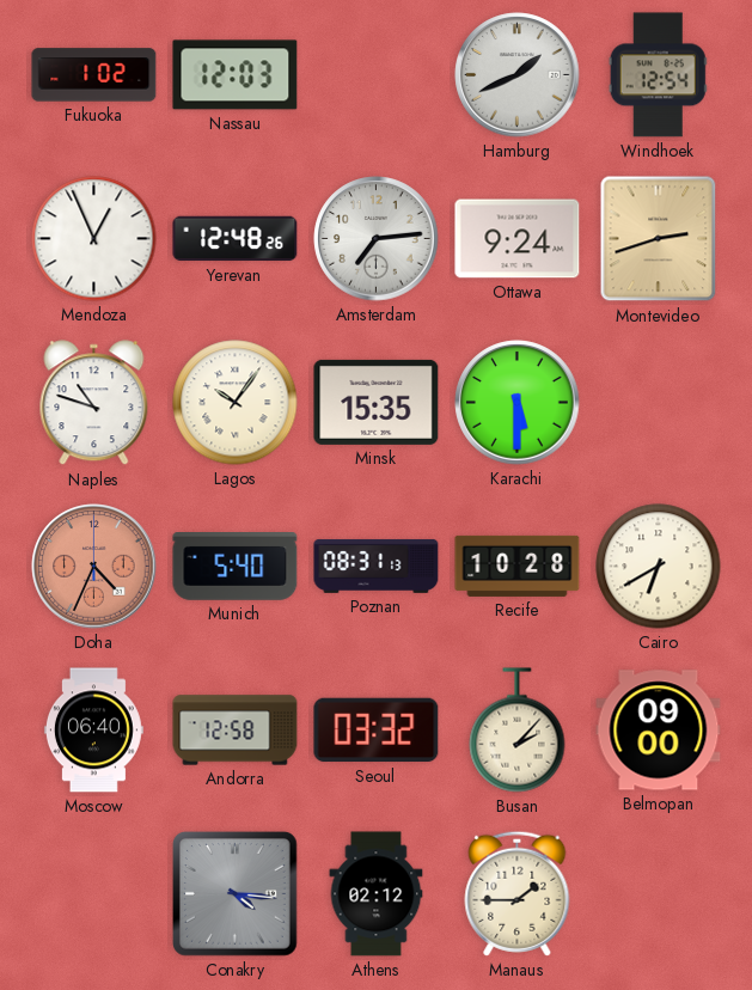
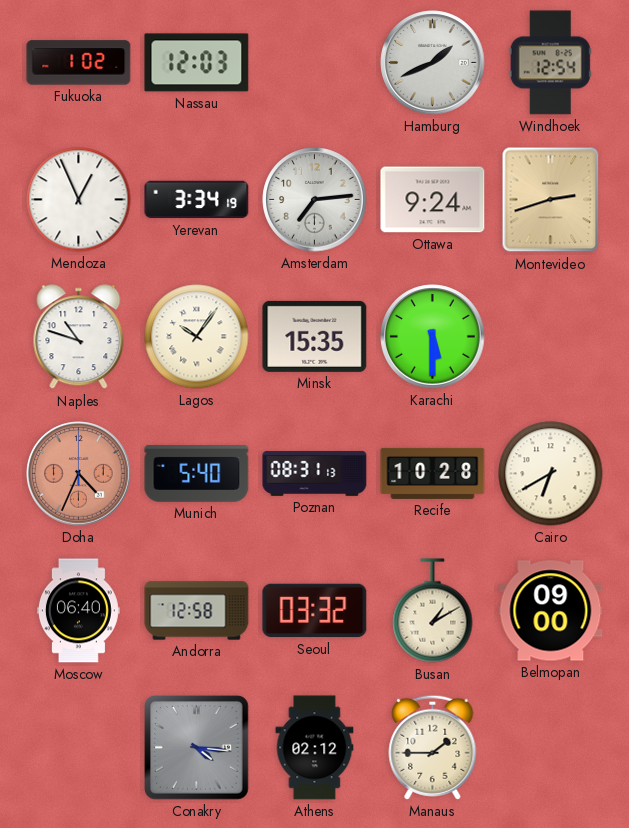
Yerevan: 12:48 -> 3:34 (197, 200)
Busan: 2:07 -> 1:10 (433, 611)
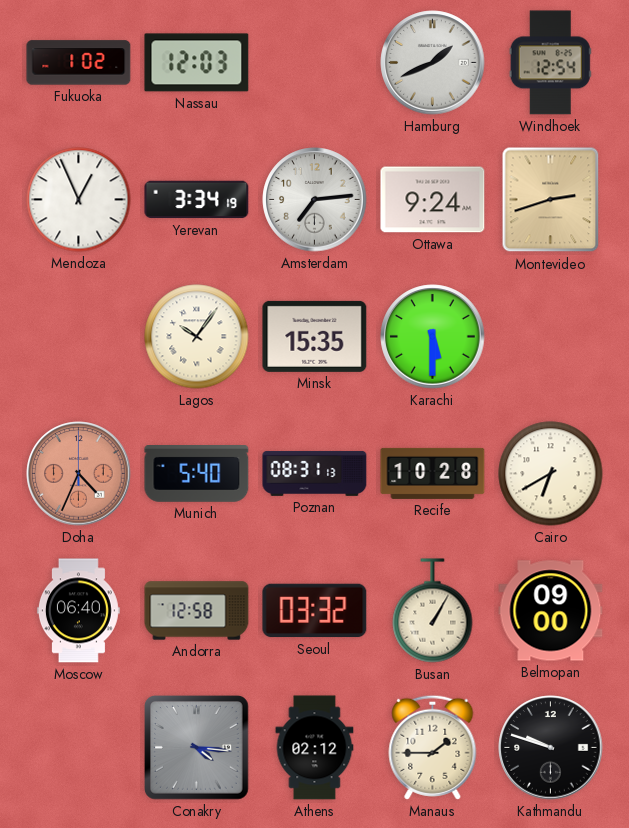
Naples: 10:48 -> none (79, 337)
Busan: 1:10 -> 1:05 (433, 611)
Kathmandu: none -> 9:48 (551, 748)
